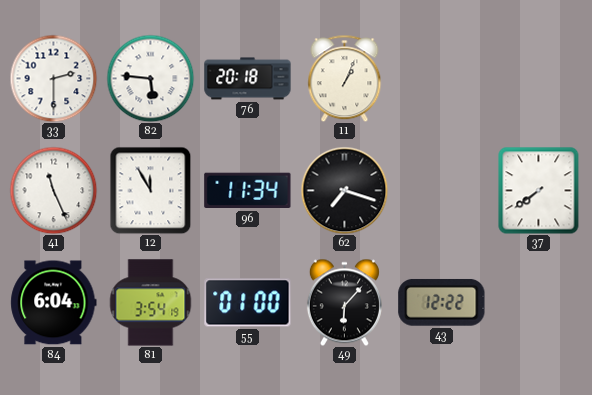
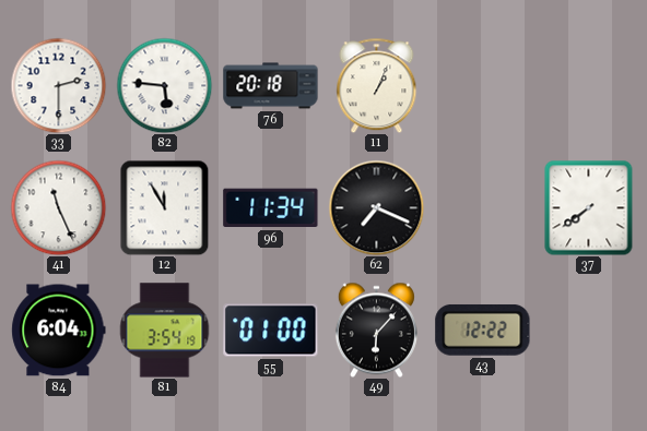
62: 7:18 -> 7:19 (376, 207)
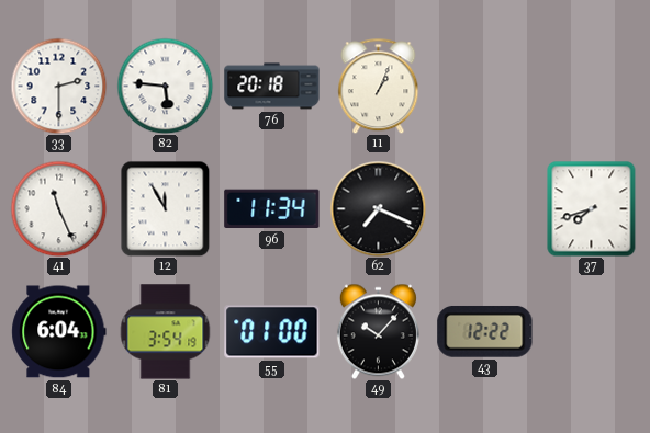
37: 7:39 -> 7:42 (592, 208)
49: 6:07 -> 10:07 (378, 331)
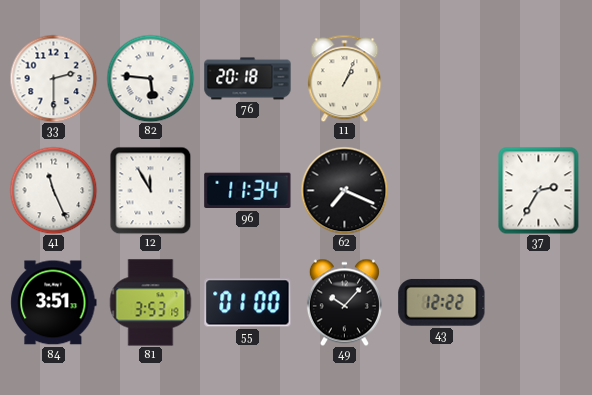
37: 7:42 -> 2:35 (539, 190)
84: 6:04 -> 3:51 (54, 303)
81: 3:54 -> 3:53 (151, 303)
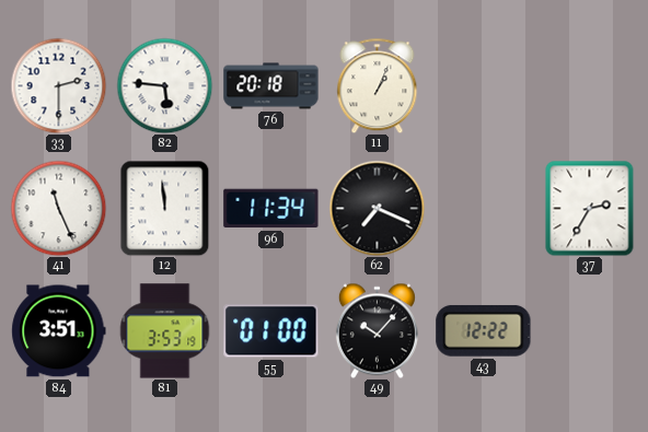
12: 11:55 -> 11:59 (165, 208)
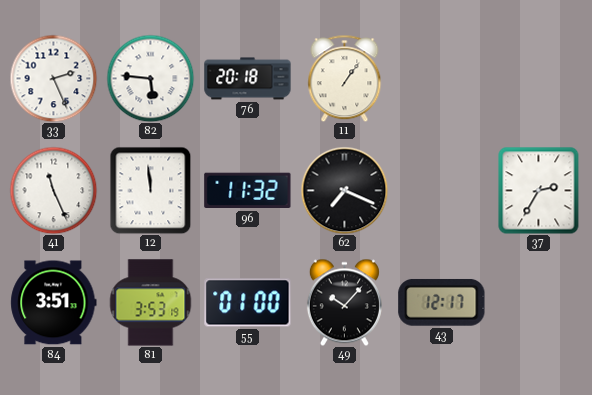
33: 2:30 -> 2:26 (53, 78)
11: 1:04 -> 1:06 (345, 78)
96: 11:34 -> 11:32 (248, 191)
43: 12:22 -> 12:17 (442, 302)
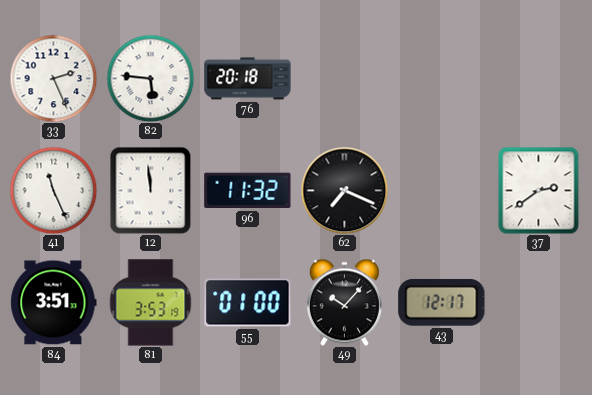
11: 1:06 -> none (345, 78)
37: 2:35 -> 2:39 (539, 190)
